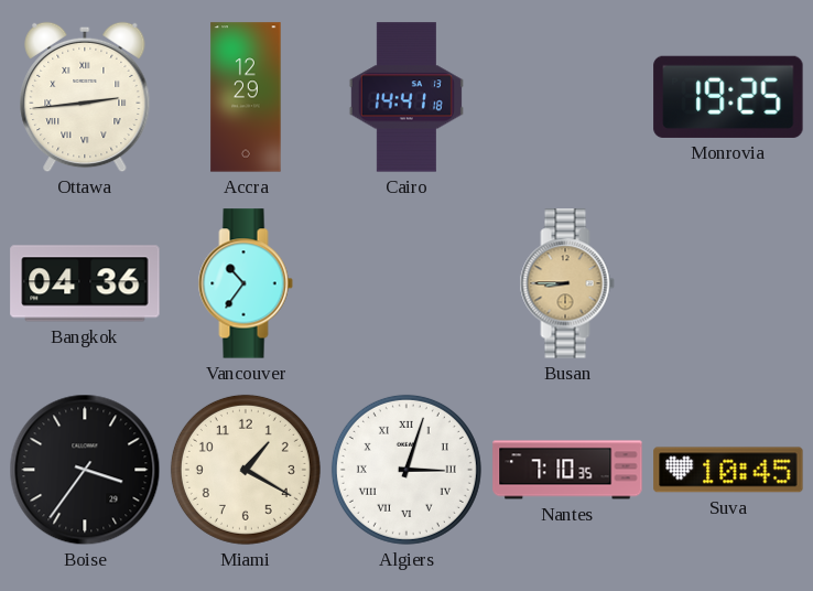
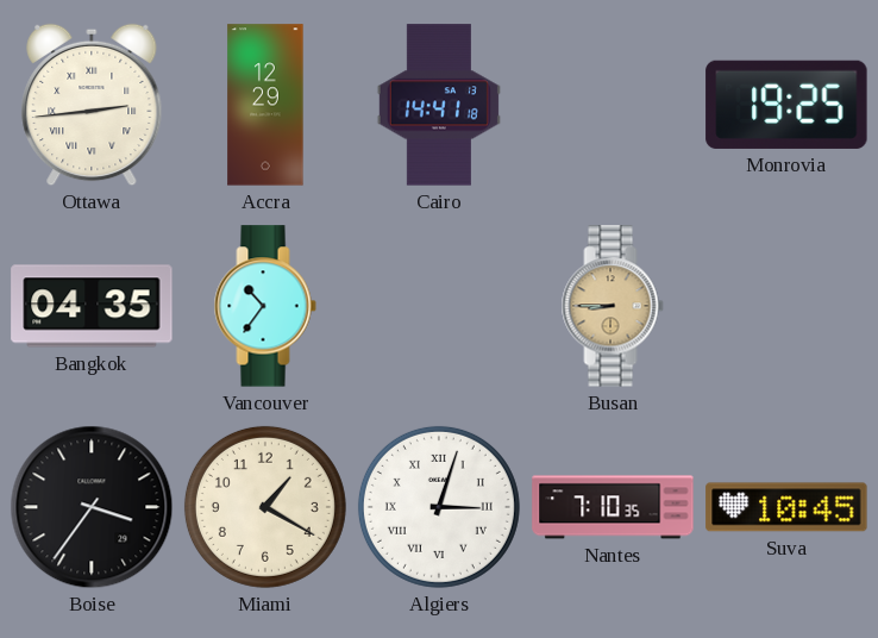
Bangkok: 04:36 -> 04:35 (92, 306)
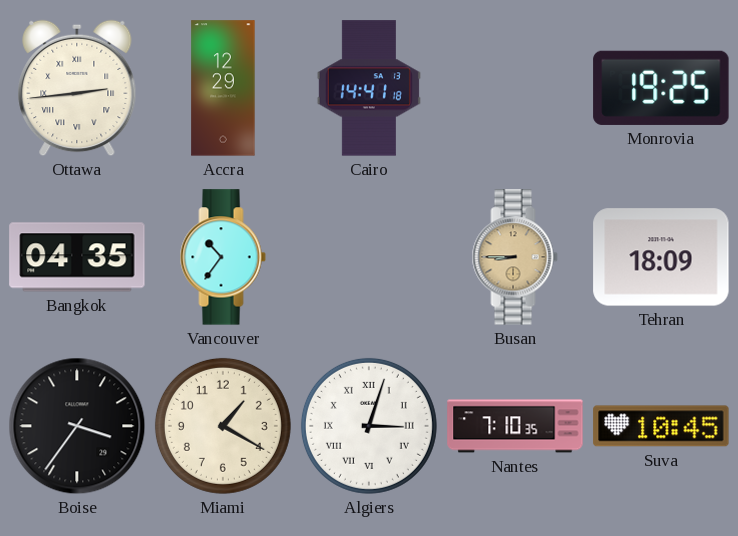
Tehran: none -> 18:09 (661, 257)
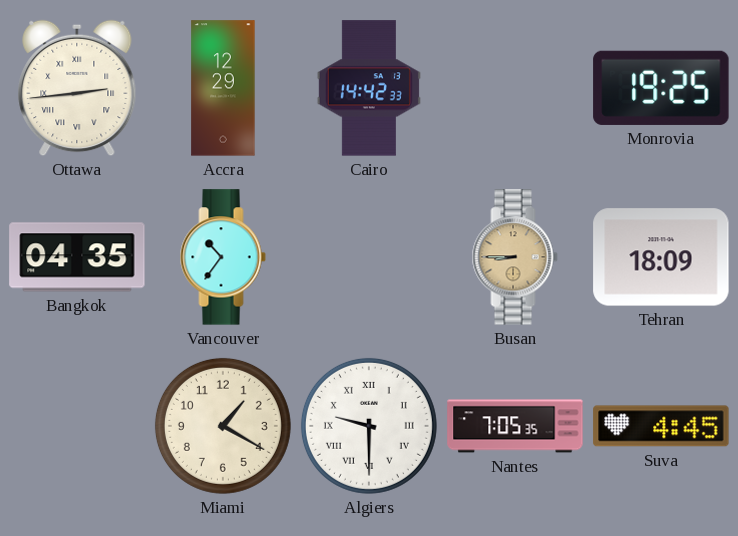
Cairo: 14:41 -> 14:42 (369, 88)
Boise: 3:36 -> none (77, 426)
Algiers: 3:03 -> 9:30 (369, 426)
Nantes: 7:10 -> 7:05 (515, 426)
Suva: 10:45 -> 4:45 (661, 426)
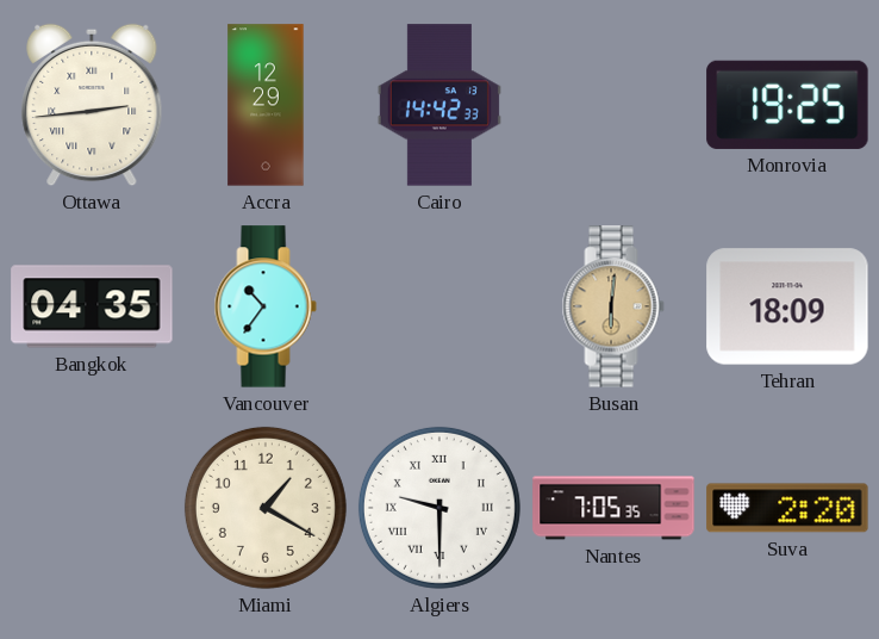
Busan: 8:45 -> 6:01 (613, 306)
Suva: 4:45 -> 2:20 (787, 508)
